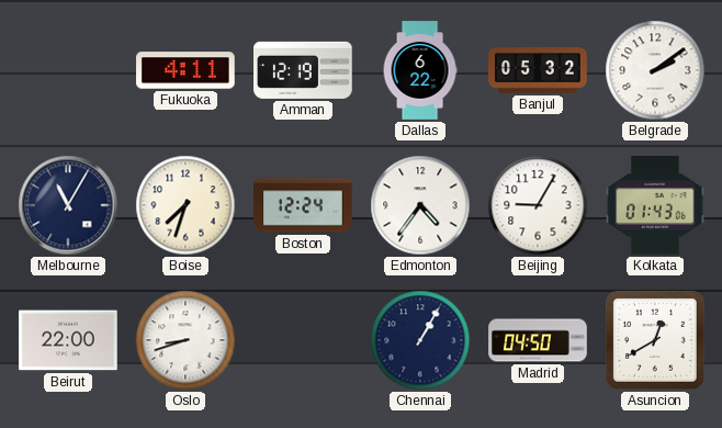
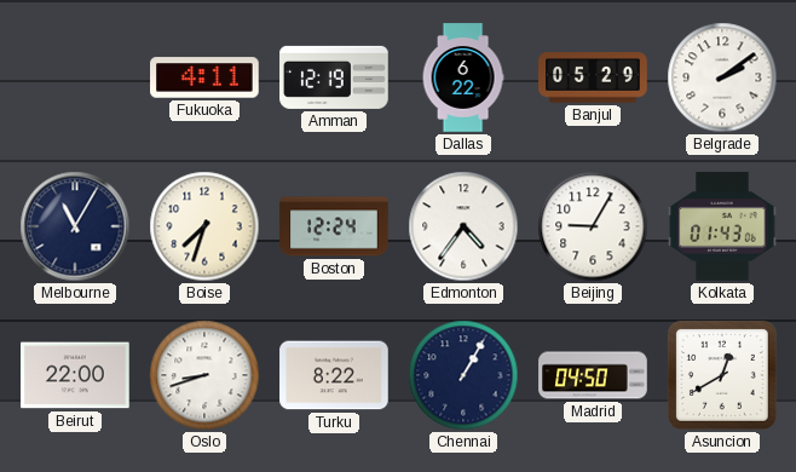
Banjul: 05:32 -> 05:29 (593, 77)
Turku: none -> 8:22 (334, 375)
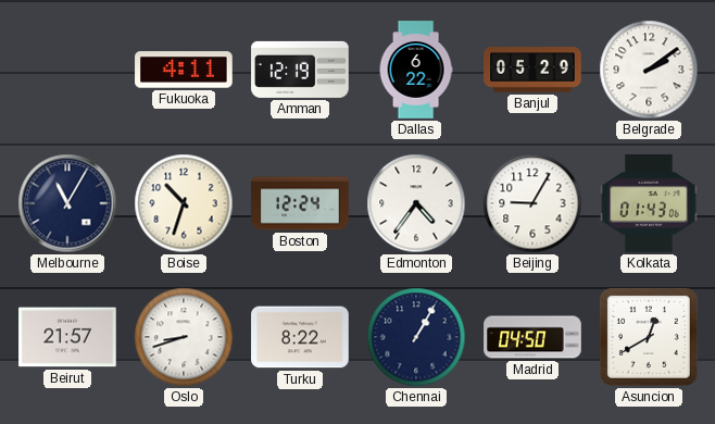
Boise: 7:33 -> 10:33 (184, 203)
Beirut: 22:00 -> 21:57 (67, 337)
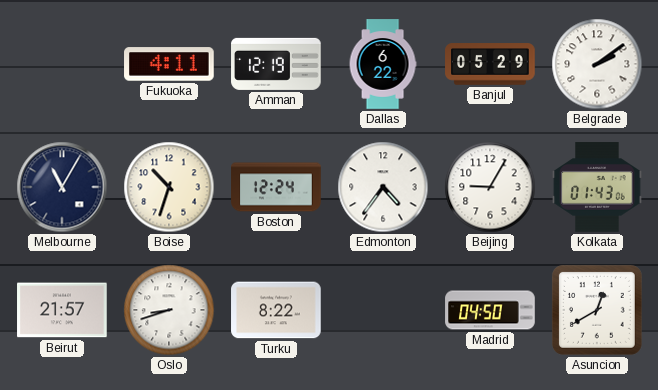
Chennai: 1:05 -> none (416, 337)
